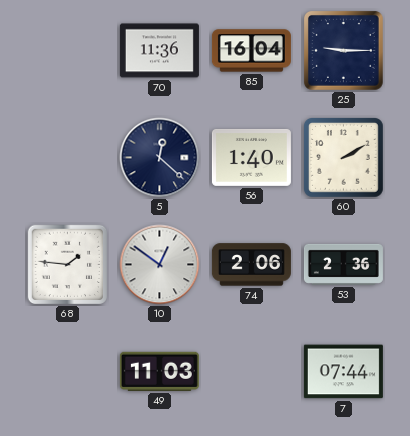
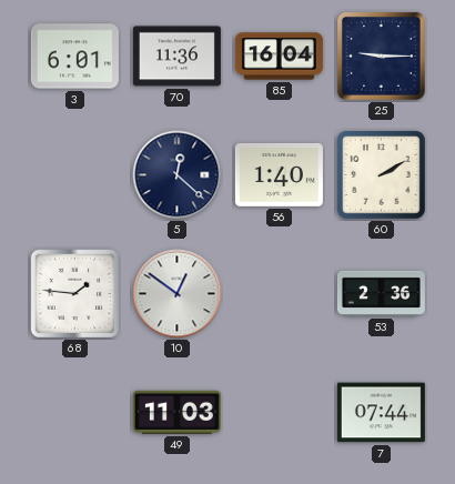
3: none -> 6:01 (74, 57)
74: 2:06 -> none (251, 265)
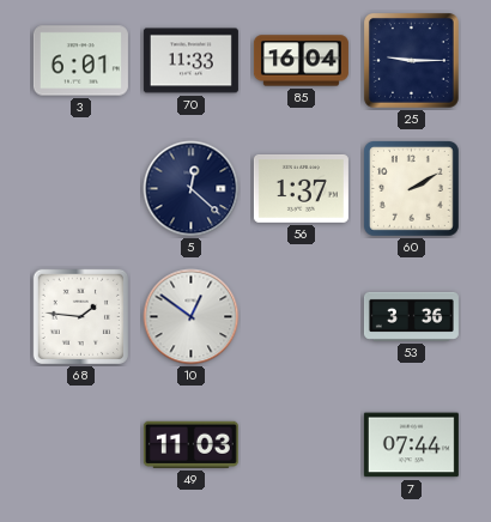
70: 11:36 -> 11:33 (190, 61)
56: 1:40 -> 1:37 (301, 188)
53: 2:36 -> 3:36 (411, 316)
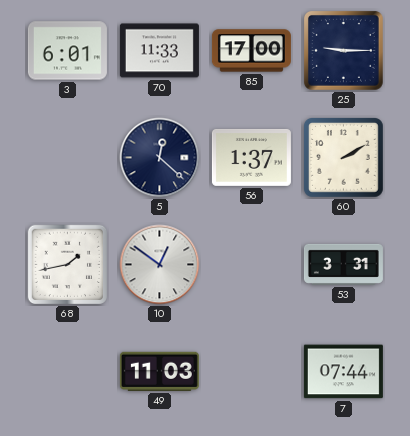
85: 16:04 -> 17:00 (251, 51)
68: 1:46 -> 1:43 (68, 265)
53: 3:36 -> 3:31 (343, 264)
